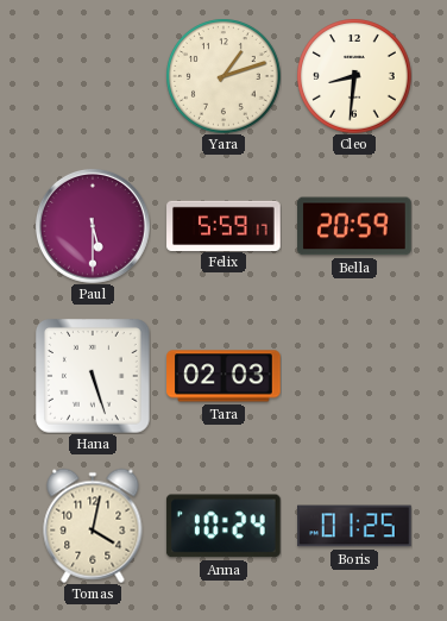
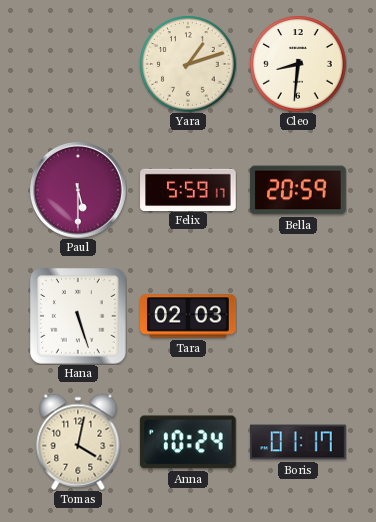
Boris: 01:25 -> 01:17 (298, 442)
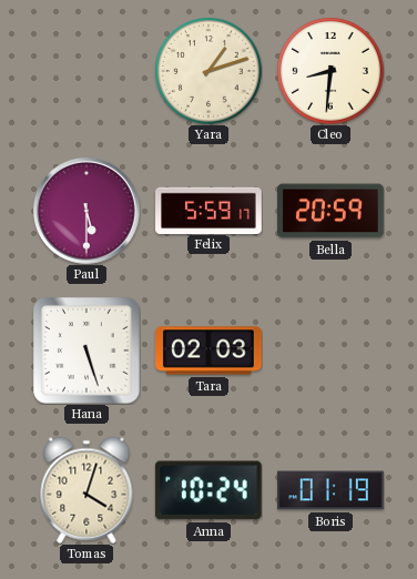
Tomas: 4:02 -> 4:03 (87, 490)
Boris: 01:17 -> 01:19 (330, 490)
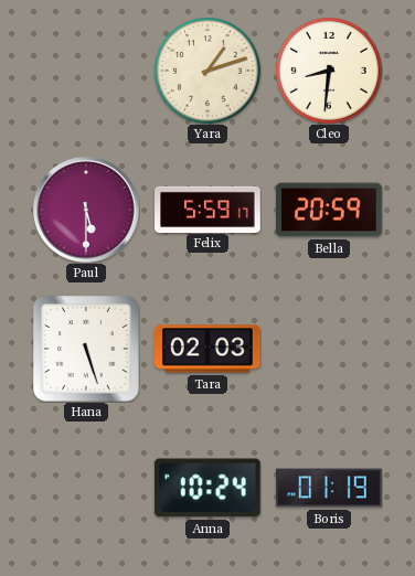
Tomas: 4:03 -> none (87, 490)
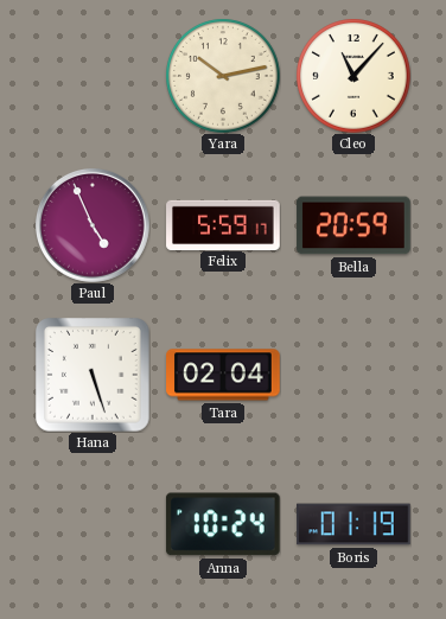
Yara: 1:12 -> 10:13 (223, 76)
Cleo: 8:31 -> 11:07 (353, 76)
Paul: 5:30 -> 4:56 (93, 225)
Tara: 02:03 -> 02:04 (223, 375)
